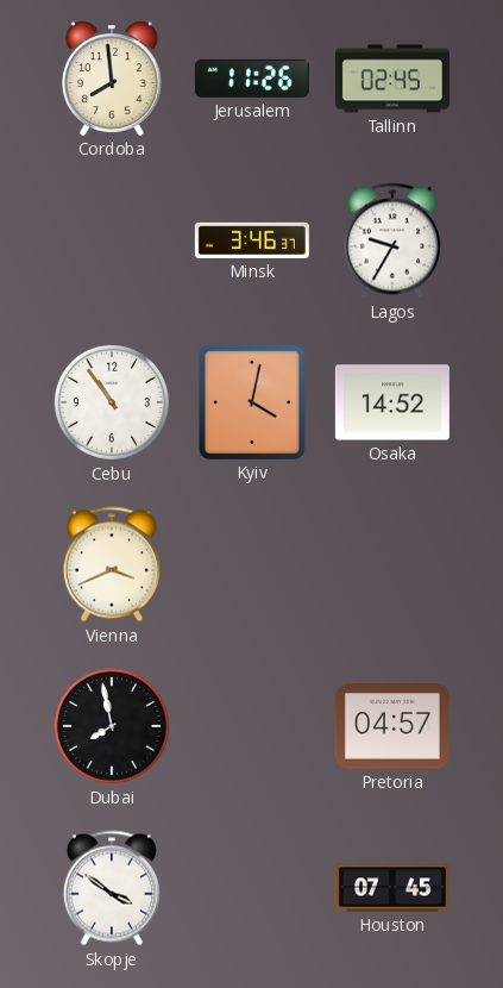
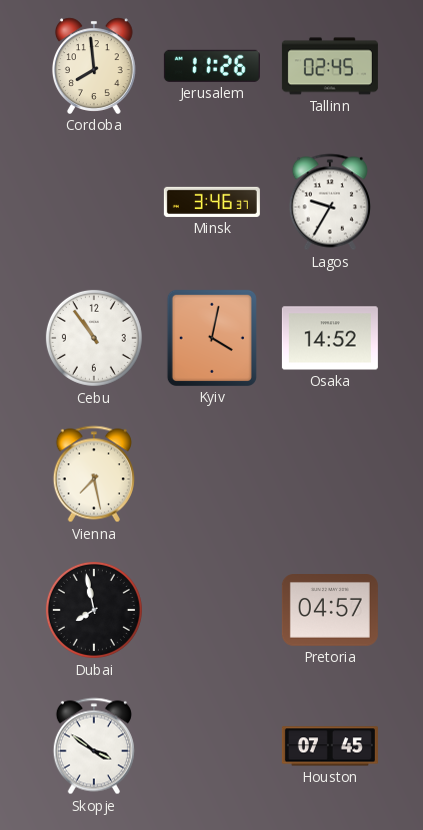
Vienna: 3:41 -> 7:28 (94, 474)
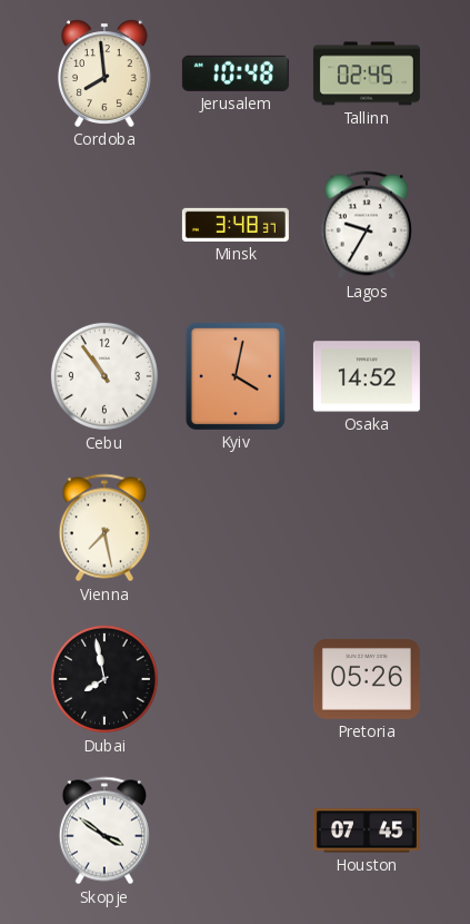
Jerusalem: 11:26 -> 10:48 (236, 73)
Minsk: 3:46 -> 3:48 (236, 225)
Pretoria: 04:57 -> 05:26 (367, 680)
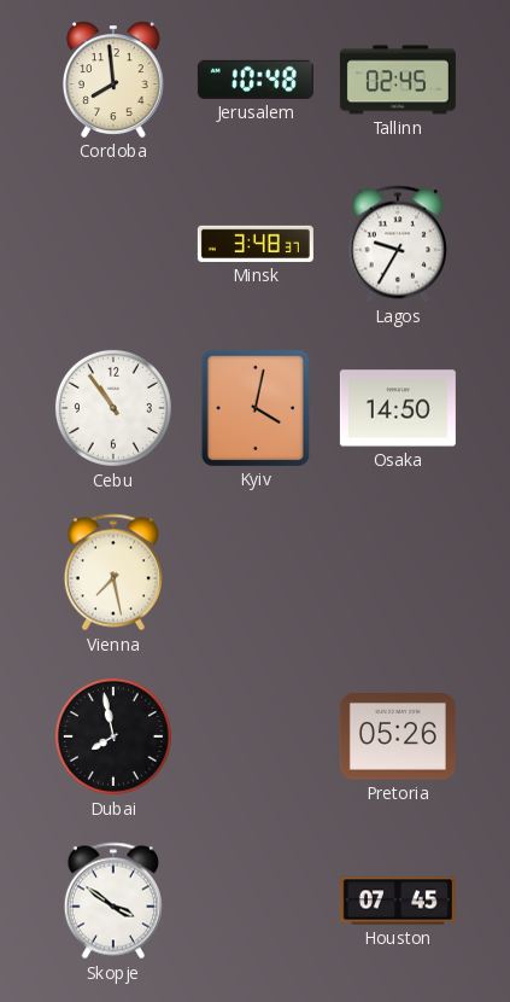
Osaka: 14:52 -> 14:50 (398, 408)
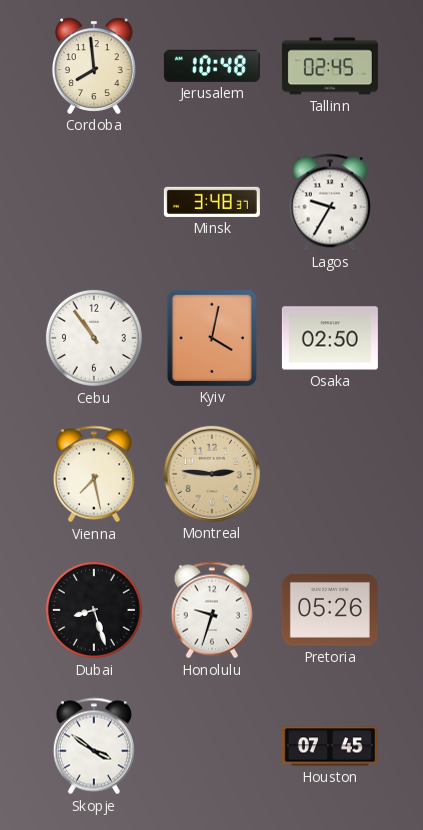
Osaka: 14:50 -> 02:50 (330, 338)
Montreal: none -> 2:46 (212, 474)
Dubai: 7:58 -> 8:27 (94, 610)
Honolulu: none -> 9:33 (212, 610)
